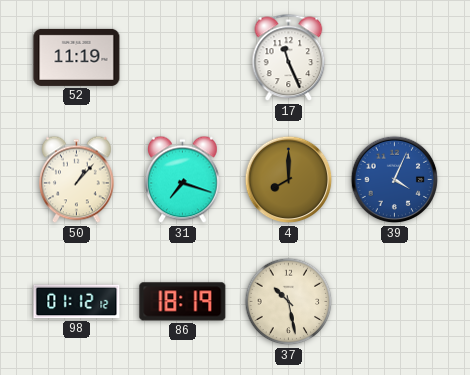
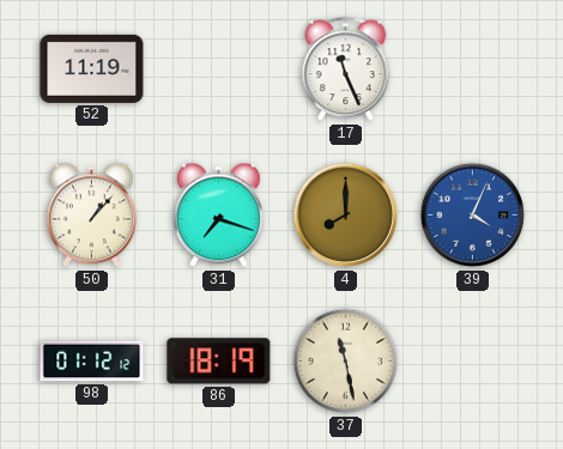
37: 10:28 -> 11:28 (346, 362)
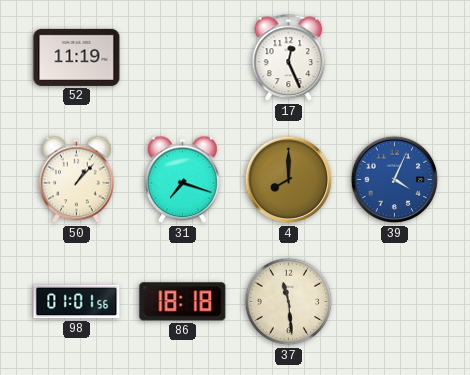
17: 11:26 -> 12:26 (289, 58)
98: 01:12 -> 01:01 (77, 302)
86: 18:19 -> 18:18 (183, 302)
37: 11:28 -> 11:29 (289, 302)
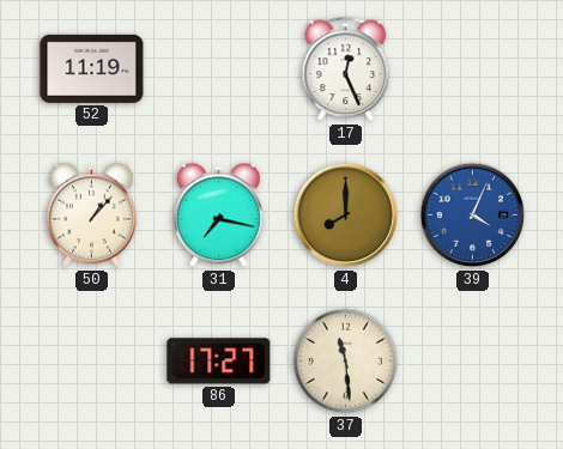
31: 7:18 -> 7:17 (219, 216)
98: 01:01 -> none (77, 302)
86: 18:18 -> 17:27 (219, 362)
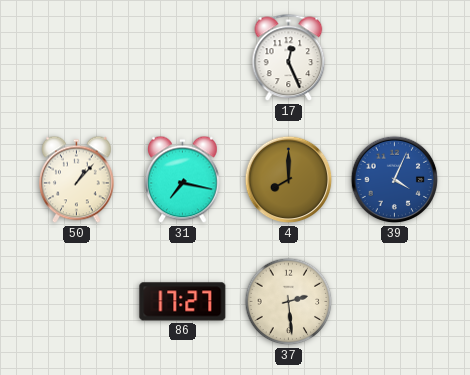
52: 11:19 -> none (92, 68)
37: 11:29 -> 2:29 (289, 302)
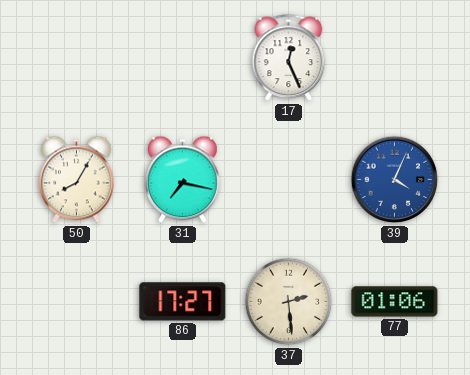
50: 1:07 -> 8:05 (77, 180)
4: 8:00 -> none (289, 180)
77: none -> 01:06 (395, 302)
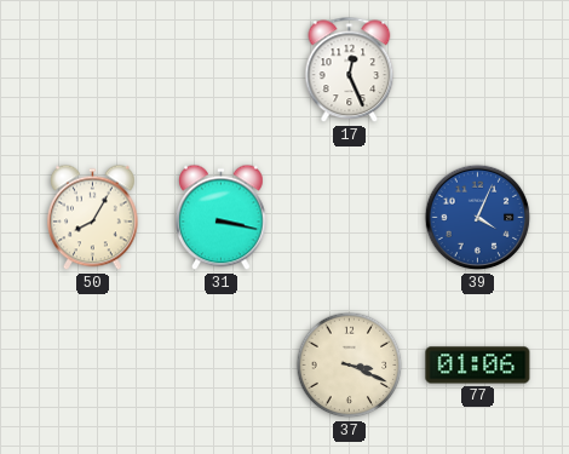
31: 7:17 -> 3:17 (222, 218)
86: 17:27 -> none (183, 302)
37: 2:29 -> 3:19 (350, 366)
